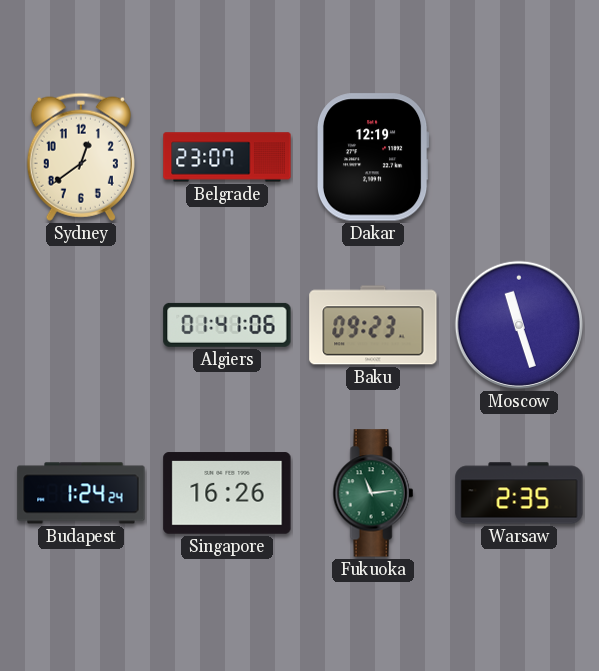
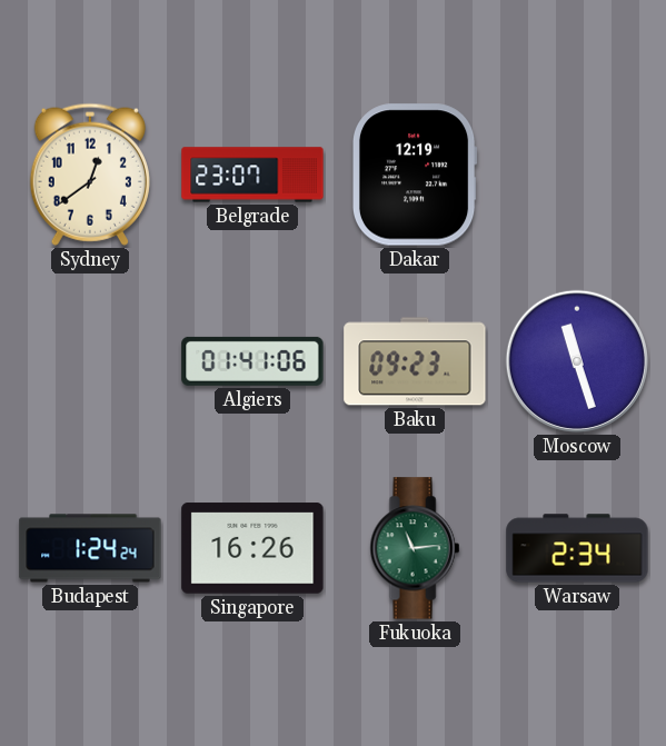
Warsaw: 2:35 -> 2:34 (577, 548)
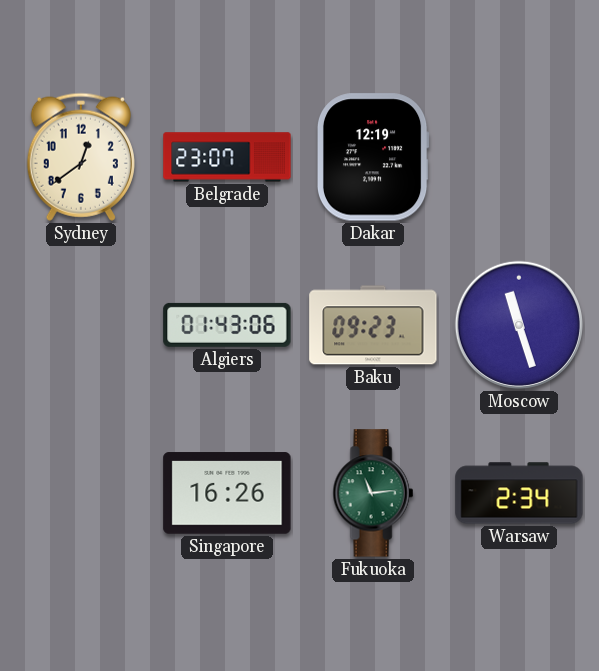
Algiers: 01:41 -> 01:43 (227, 325)
Budapest: 1:24 -> none (90, 548)
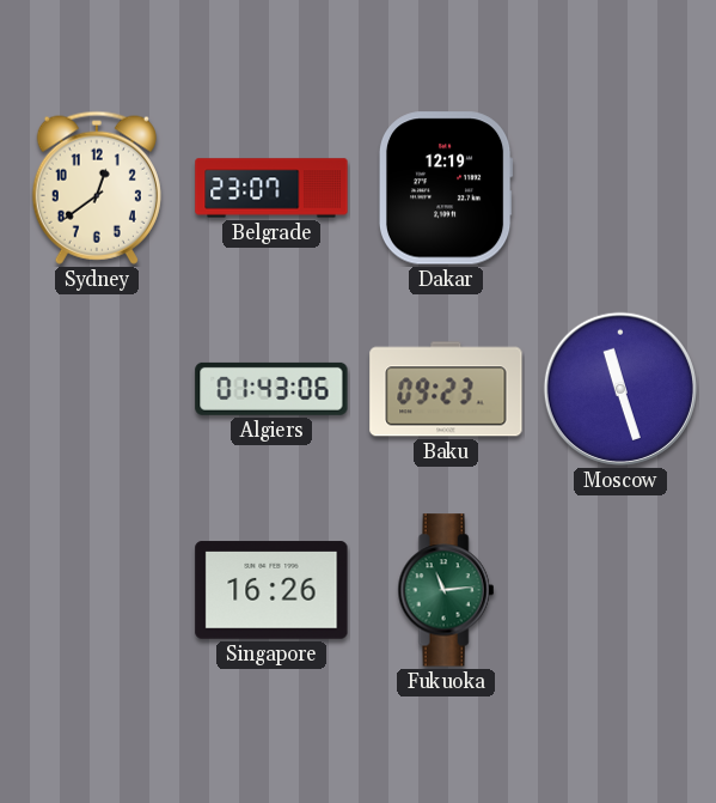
Warsaw: 2:34 -> none (519, 493)
